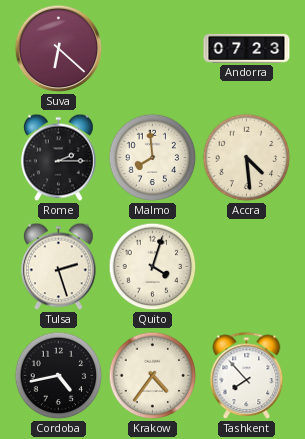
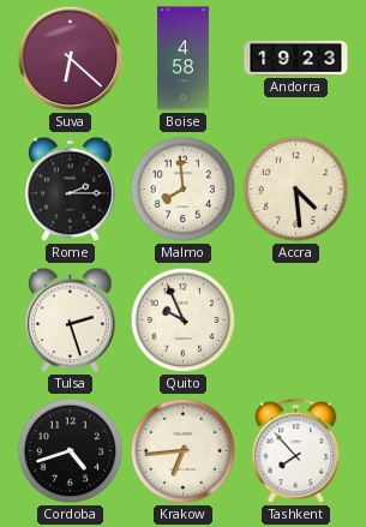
Boise: none -> 4:58 (182, 59)
Andorra: 07:23 -> 19:23 (296, 58)
Quito: 4:03 -> 9:56 (184, 321)
Cordoba: 4:43 -> 4:42 (71, 451)
Krakow: 4:36 -> 6:44 (184, 451)
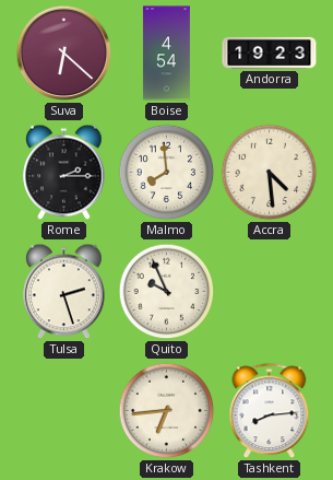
Boise: 4:58 -> 4:54 (166, 54)
Cordoba: 4:42 -> none (71, 451)
Tashkent: 7:53 -> 8:14 (270, 411)
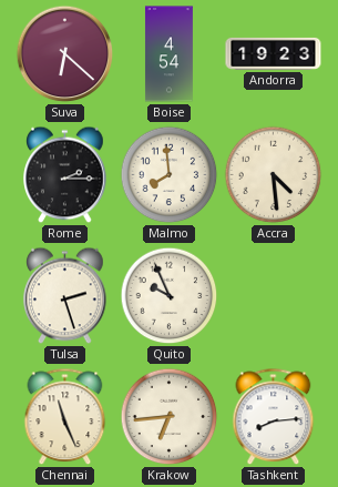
Chennai: none -> 11:26 (65, 417)
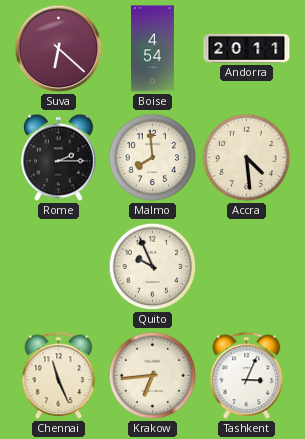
Andorra: 19:23 -> 20:11 (247, 48)
Tulsa: 2:27 -> none (65, 296)
Tashkent: 8:14 -> 3:04 (247, 376)
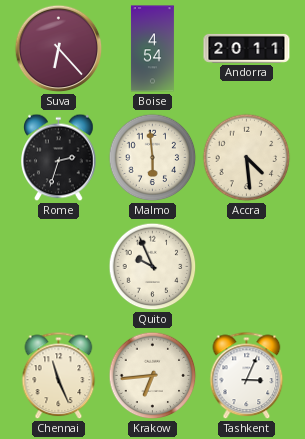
Suva: 6:22 -> 6:23 (59, 49)
Rome: 2:15 -> 2:33 (59, 158)
Malmo: 7:59 -> 5:59 (153, 158)
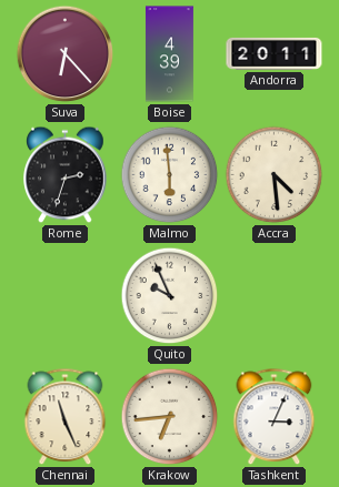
Boise: 4:54 -> 4:39 (169, 54)
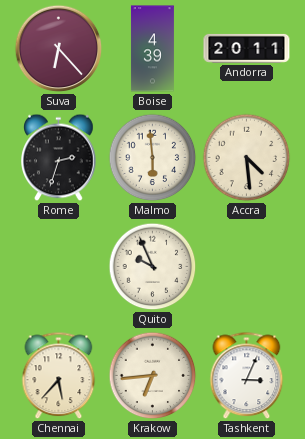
Chennai: 11:26 -> 5:37 (59, 376)
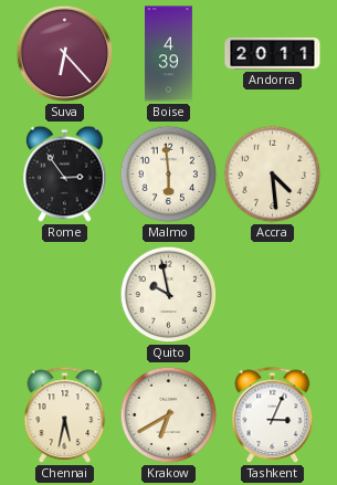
Rome: 2:33 -> 2:54 (65, 175)
Quito: 9:56 -> 9:58 (169, 295)
Chennai: 5:37 -> 5:32 (65, 415)
Krakow: 6:44 -> 6:40 (169, 415)
